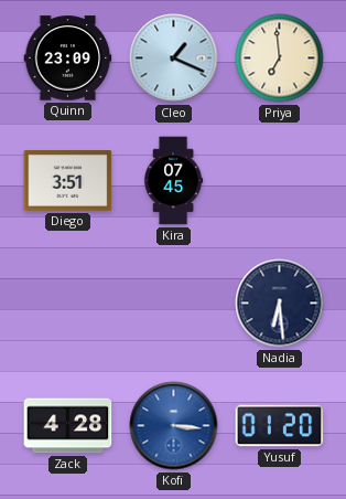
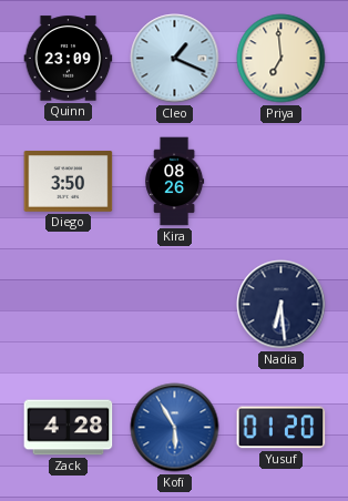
Diego: 3:51 -> 3:50 (69, 182)
Kira: 07:45 -> 08:26 (175, 182)
Kofi: 3:16 -> 5:55 (175, 428)
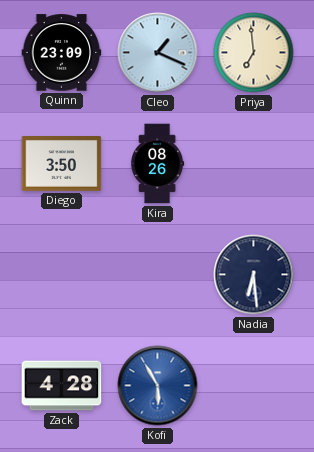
Yusuf: 01:20 -> none (282, 428)
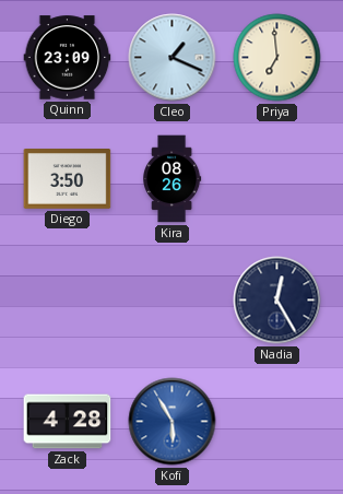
Nadia: 6:29 -> 12:25 (277, 301)
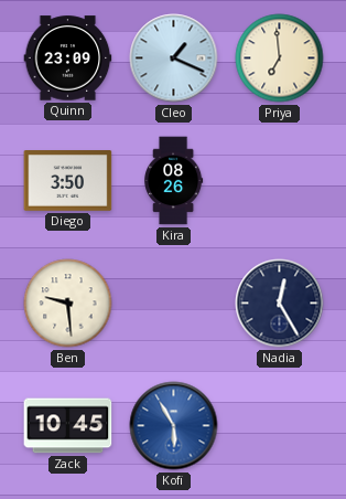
Ben: none -> 9:29 (68, 304)
Zack: 4:28 -> 10:45 (68, 426)
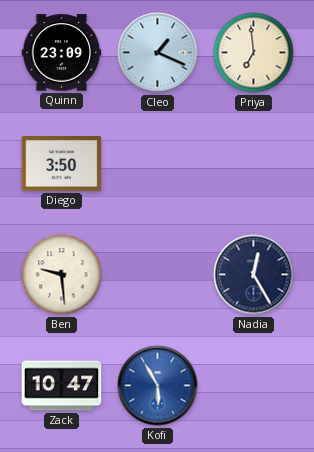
Kira: 08:26 -> none (174, 181)
Zack: 10:45 -> 10:47 (62, 386)
